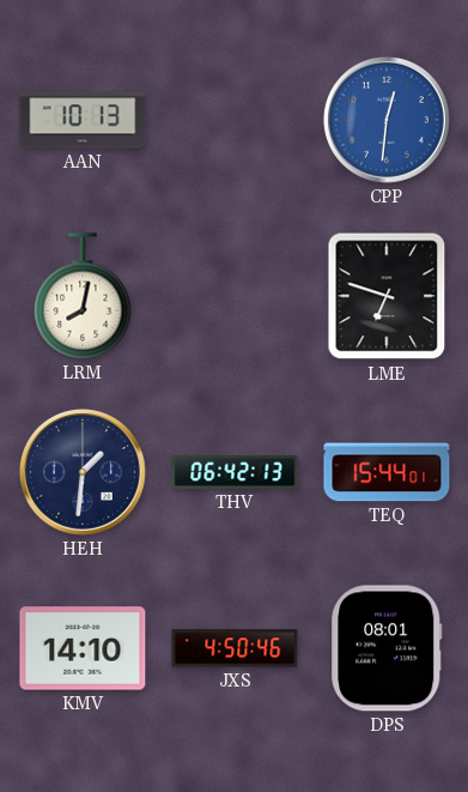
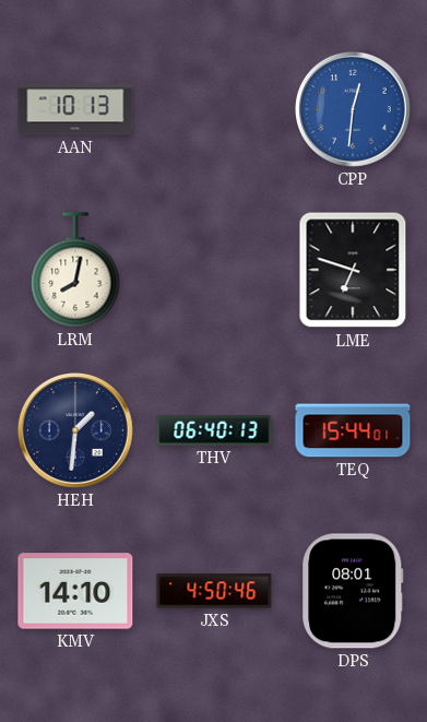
THV: 06:42 -> 06:40 (214, 430)
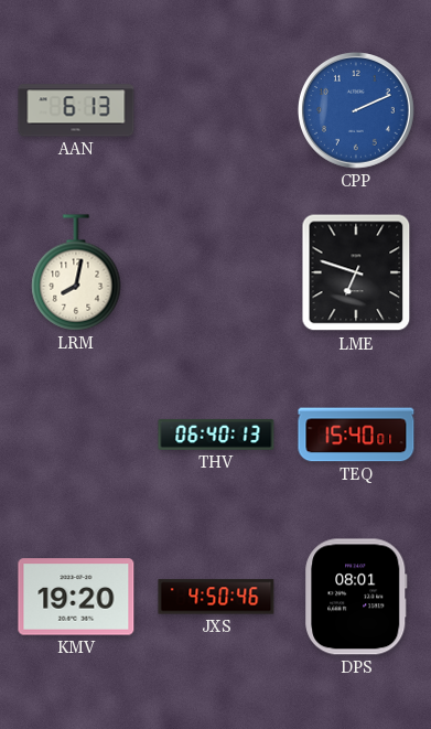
AAN: 10:13 -> 6:13 (76, 110)
CPP: 12:31 -> 2:11 (356, 110)
HEH: 1:31 -> none (75, 430)
TEQ: 15:44 -> 15:40 (356, 435)
KMV: 14:10 -> 19:20 (76, 597)
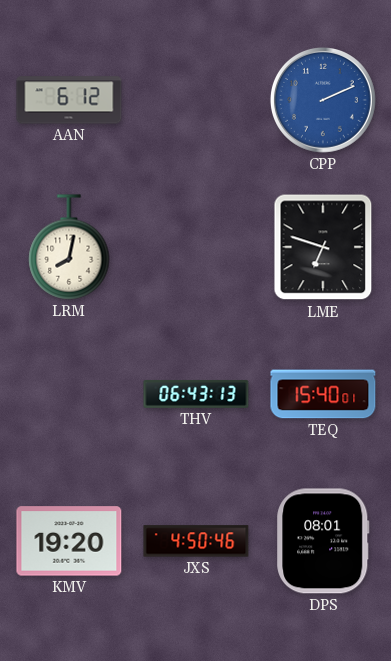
AAN: 6:13 -> 6:12 (69, 100)
THV: 06:40 -> 06:43 (196, 394)
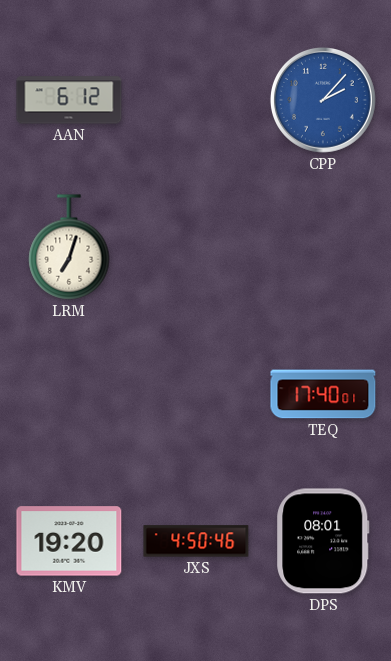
CPP: 2:11 -> 2:07 (323, 100)
LRM: 8:02 -> 7:03 (69, 247)
LME: 6:48 -> none (323, 247)
THV: 06:43 -> none (196, 394)
TEQ: 15:40 -> 17:40 (323, 394)
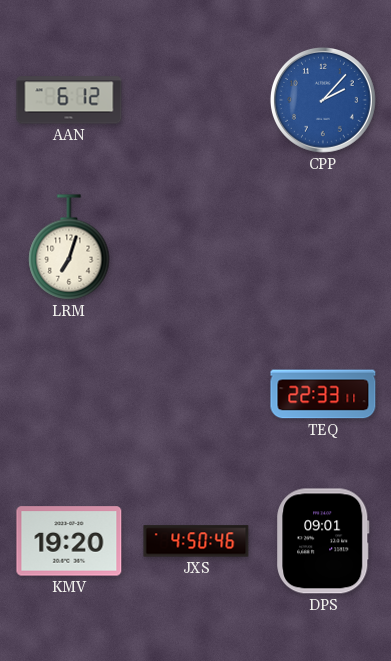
TEQ: 17:40 -> 22:33 (323, 394)
DPS: 08:01 -> 09:01 (323, 541)
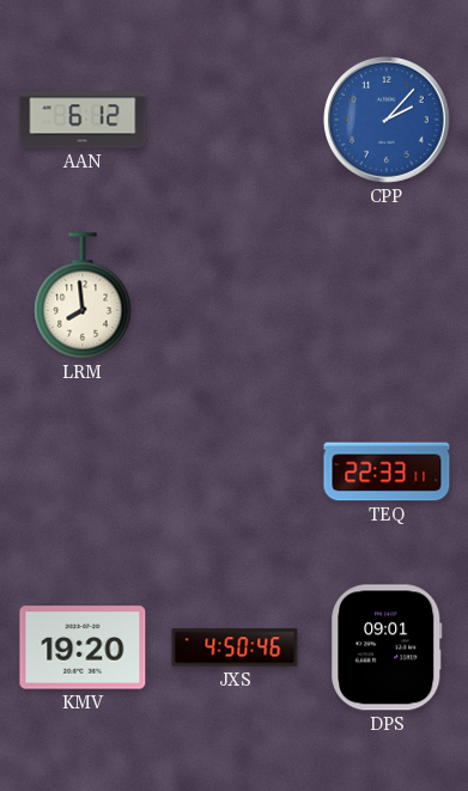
LRM: 7:03 -> 7:59 (83, 296)
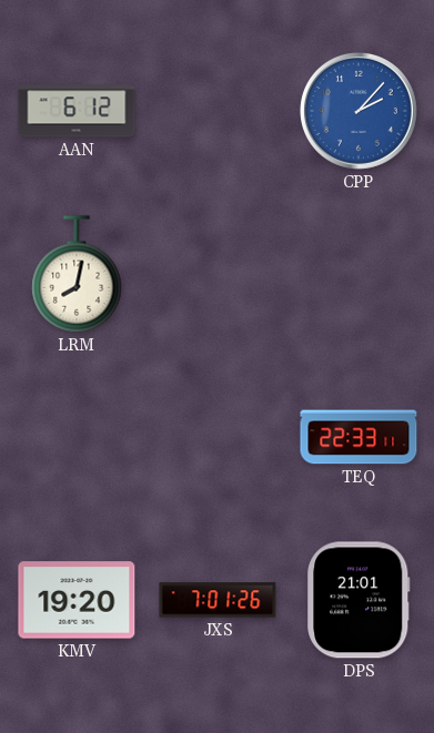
LRM: 7:59 -> 8:02 (77, 274)
JXS: 4:50 -> 7:01 (218, 600)
DPS: 09:01 -> 21:01 (359, 600)
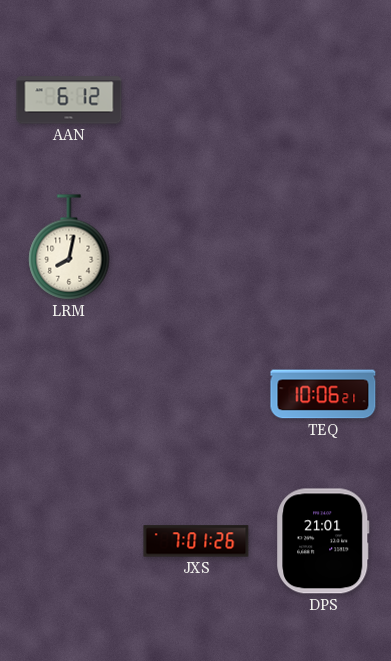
CPP: 2:07 -> none (359, 111)
TEQ: 22:33 -> 10:06 (323, 394)
KMV: 19:20 -> none (77, 600)
